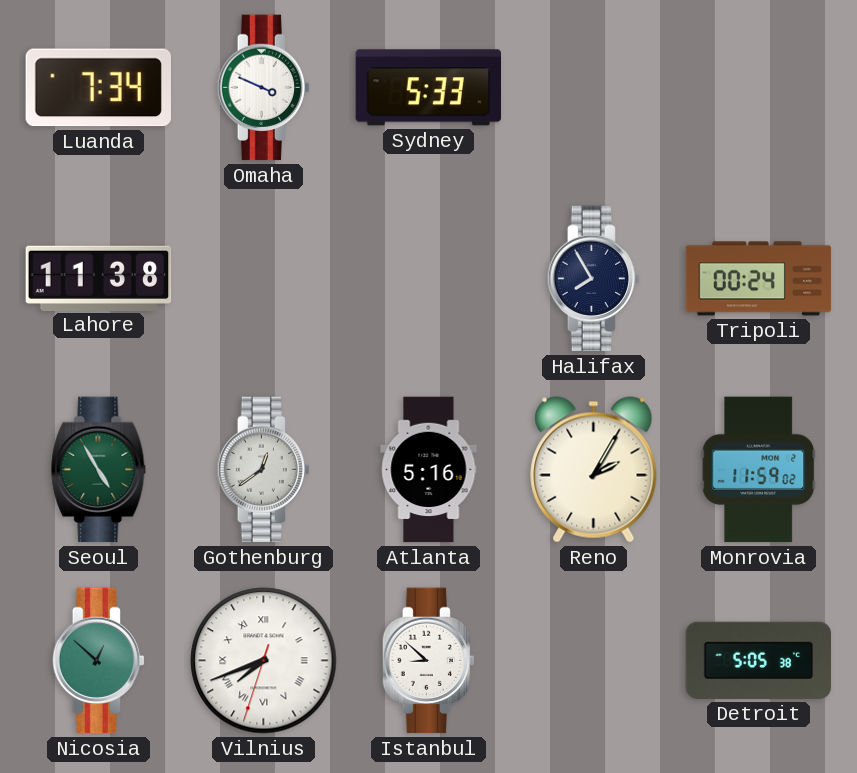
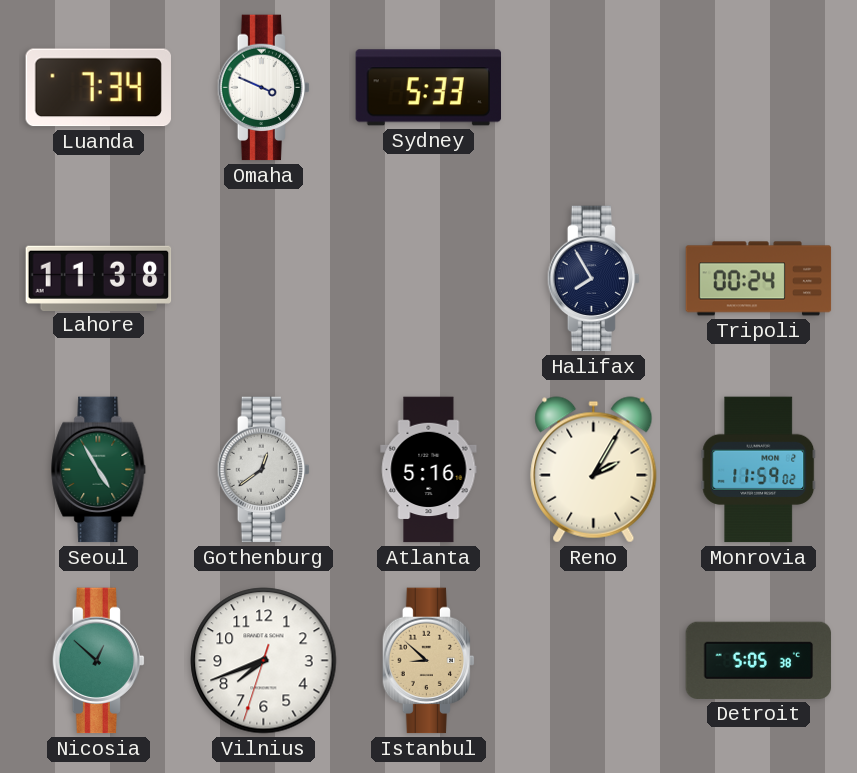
Vilnius numerals: Roman -> Arabic (264, 661)
Istanbul dial: white -> champagne (428, 661)
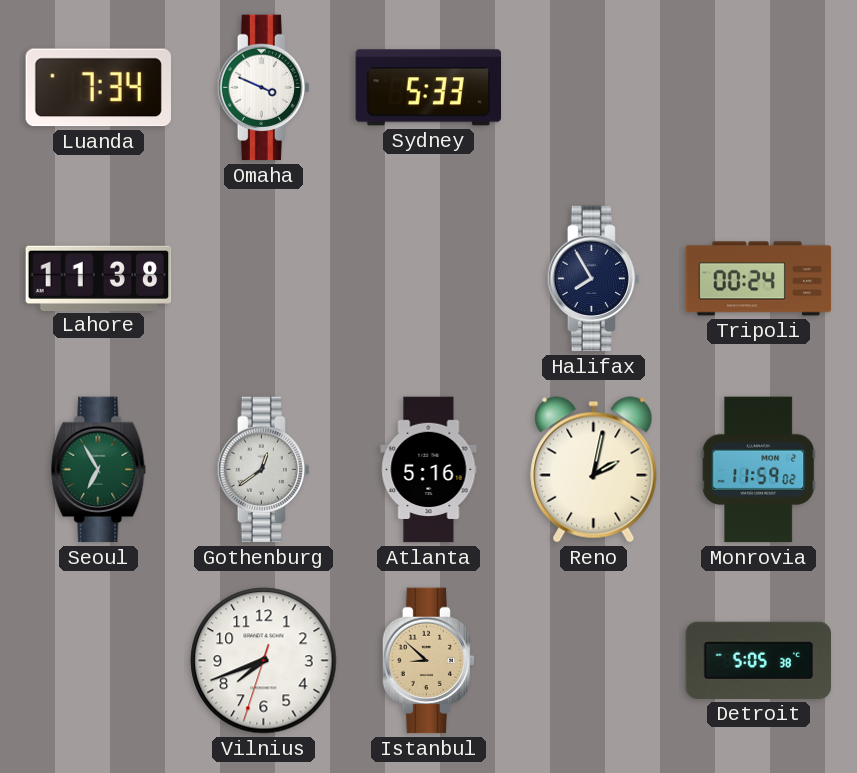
Seoul: 4:55 -> 6:55 (99, 470)
Reno: 2:05 -> 2:02 (594, 470)
Nicosia: 12:52 -> none (98, 661)
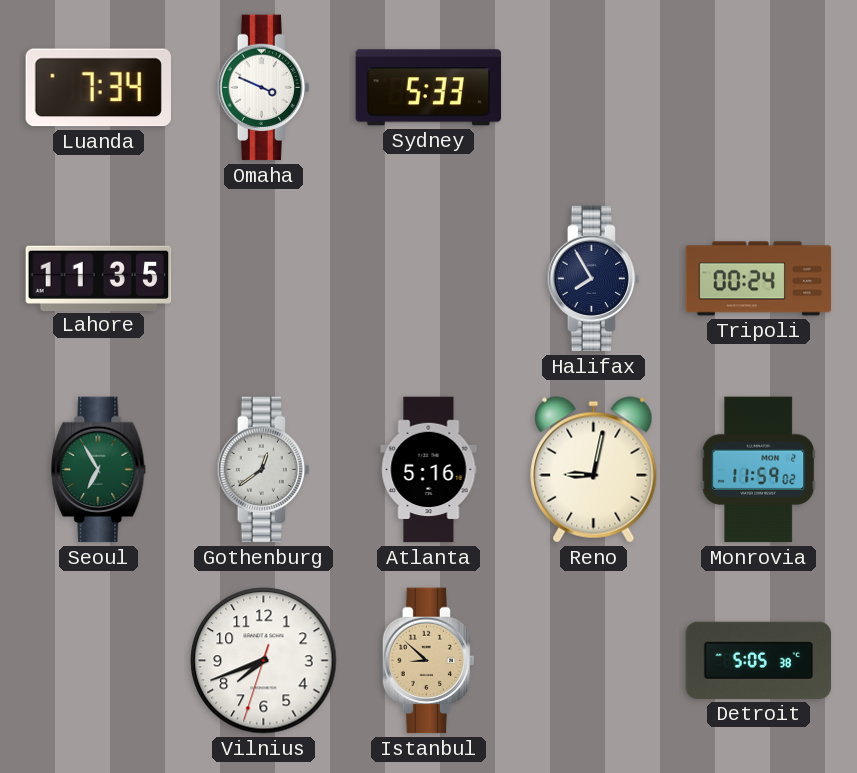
Lahore: 11:38 -> 11:35 (99, 278)
Reno: 2:02 -> 9:02 (594, 470)
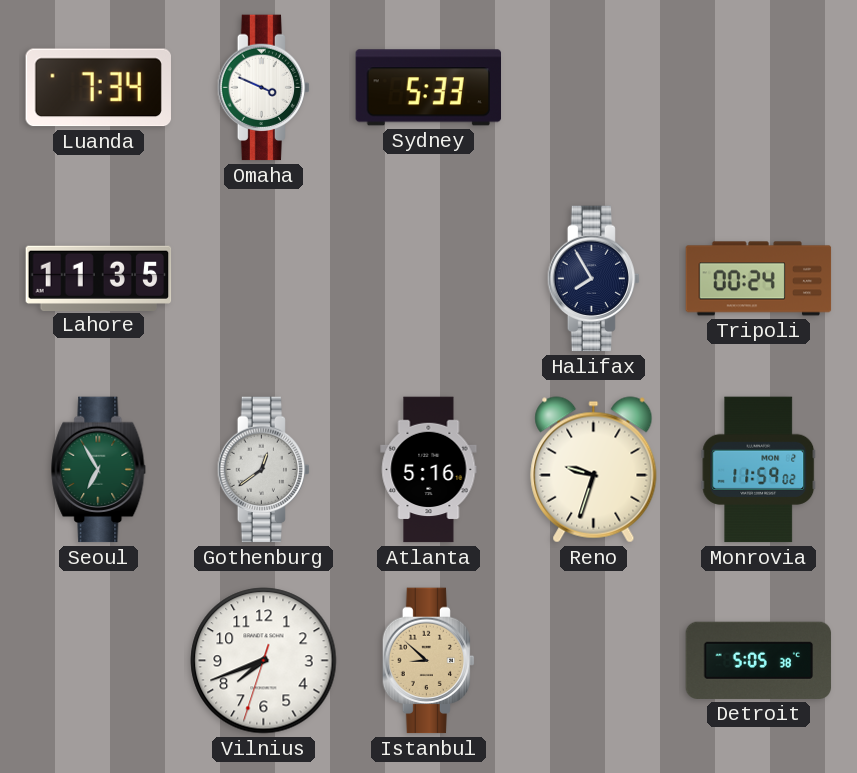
Reno: 9:02 -> 9:33 (594, 470)
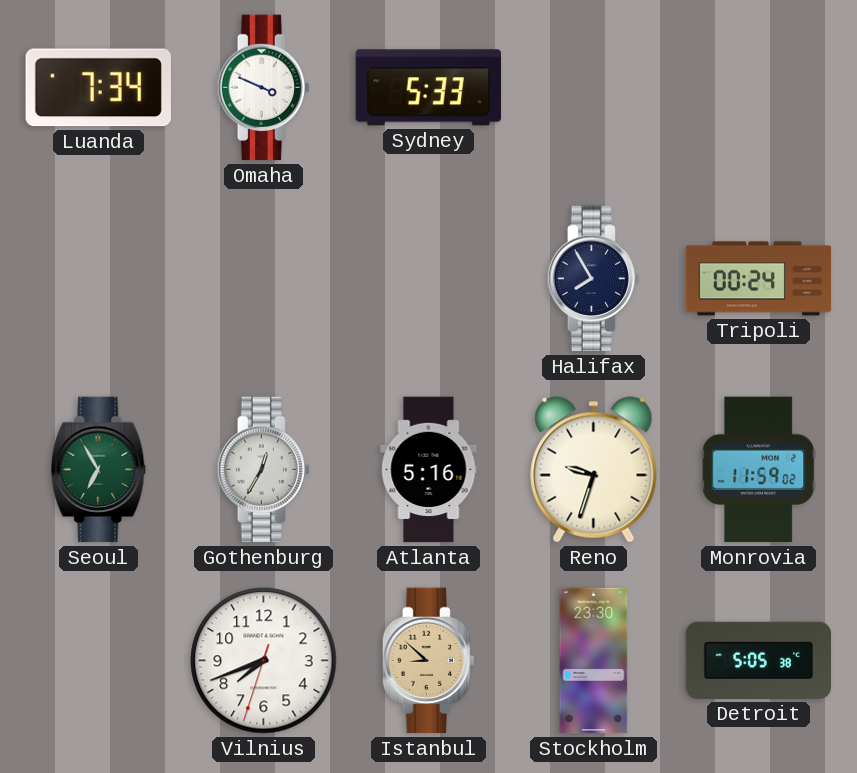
Lahore: 11:35 -> none (99, 278)
Gothenburg: 12:39 -> 12:35 (263, 470)
Stockholm: none -> 23:30 (594, 661)
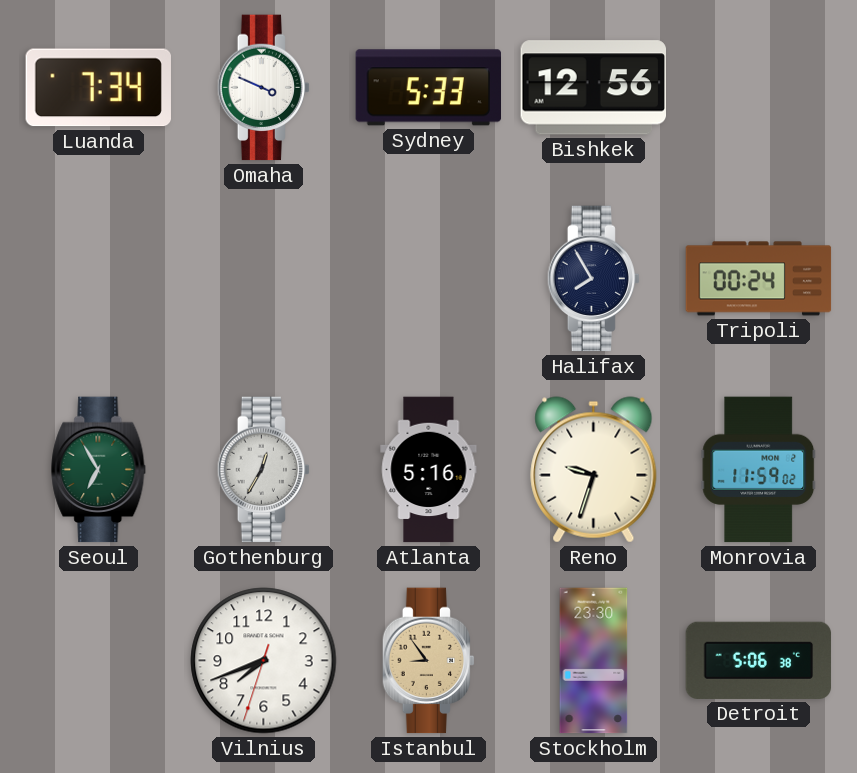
Bishkek: none -> 12:56 (593, 88)
Istanbul: 8:52 -> 8:54 (428, 661)
Detroit: 5:05 -> 5:06 (759, 660)
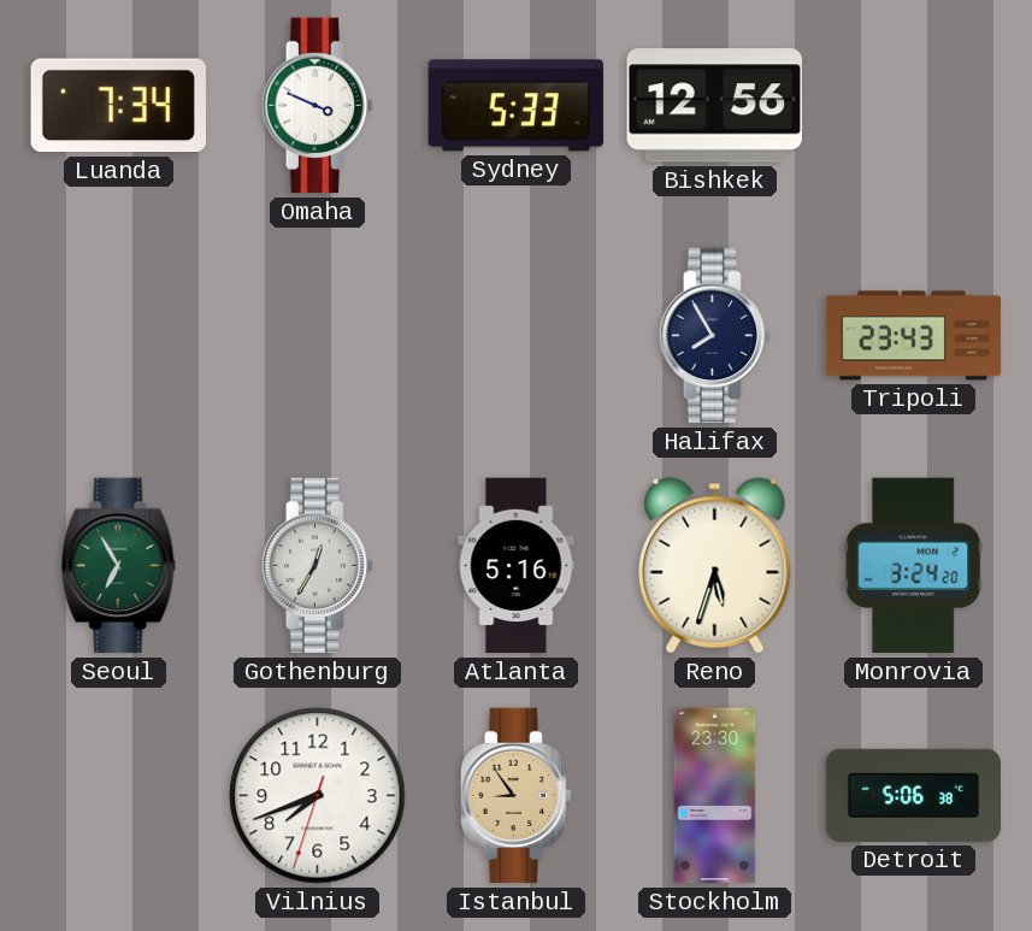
Tripoli: 00:24 -> 23:43 (914, 336)
Reno: 9:33 -> 5:33 (715, 566)
Monrovia: 11:59 -> 3:24 (914, 566)
